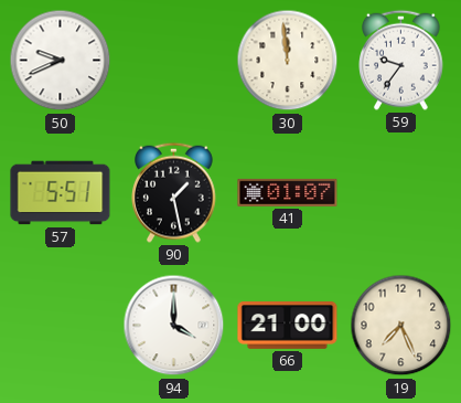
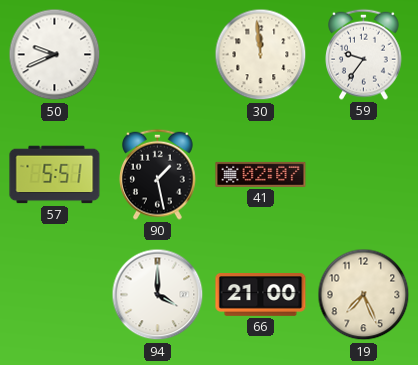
41: 01:07 -> 02:07 (261, 174)
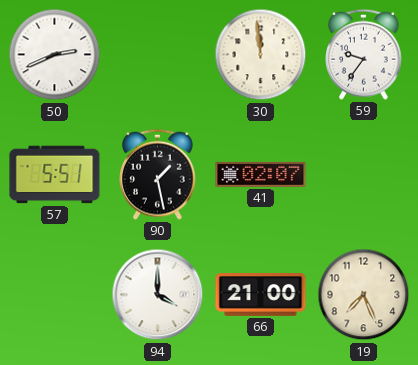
50: 9:41 -> 2:41 (55, 55)
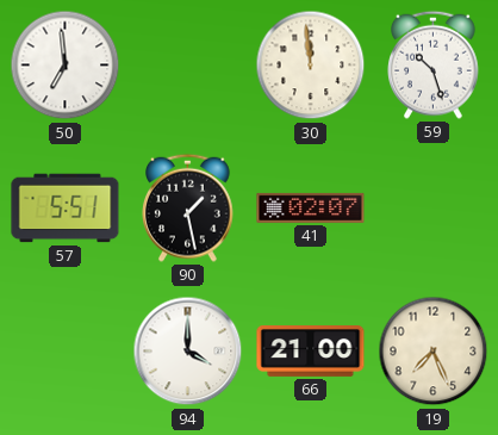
50: 2:41 -> 6:59 (66, 66)
59: 9:36 -> 10:27 (434, 64)
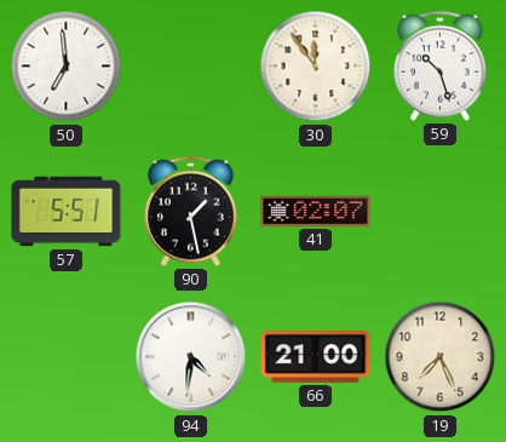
30: 11:59 -> 11:54 (316, 67)
94: 4:00 -> 4:31 (191, 357)
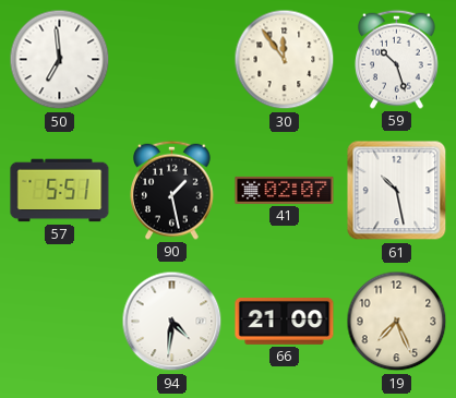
61: none -> 10:28 (397, 191)
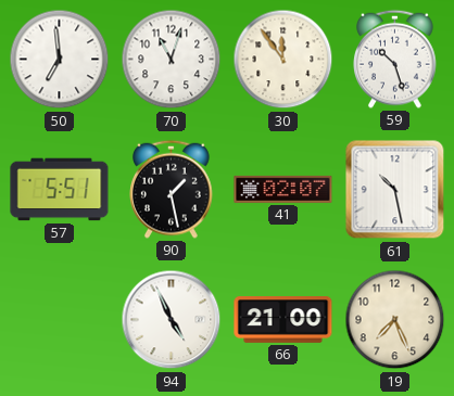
70: none -> 11:03 (172, 60)
94: 4:31 -> 4:56 (172, 320)
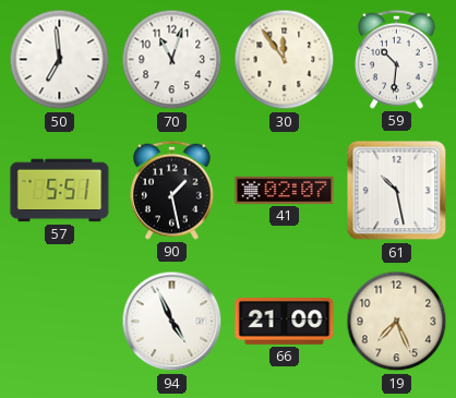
59: 10:27 -> 10:31 (397, 59)
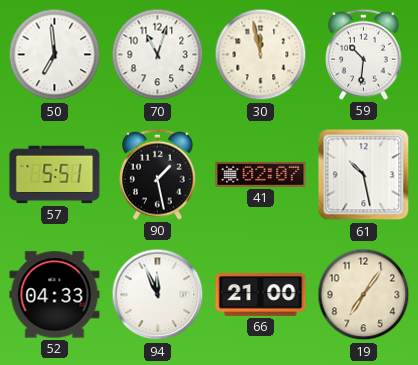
30: 11:54 -> 11:58 (261, 55)
52: none -> 04:33 (55, 295)
94: 4:56 -> 11:56 (158, 295)
19: 7:26 -> 7:06 (364, 295)
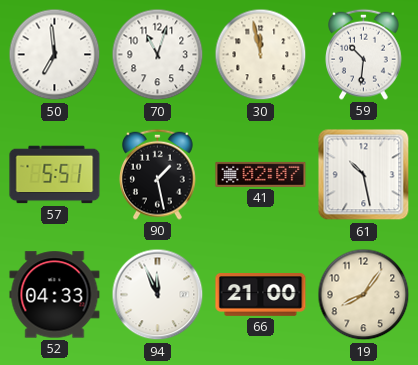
19: 7:06 -> 8:06 (364, 295)
